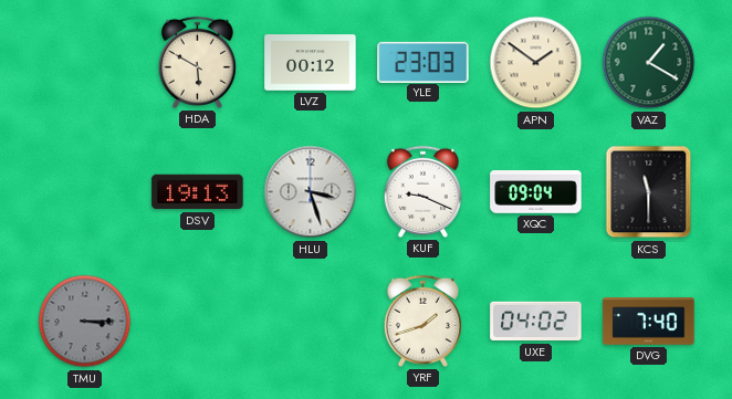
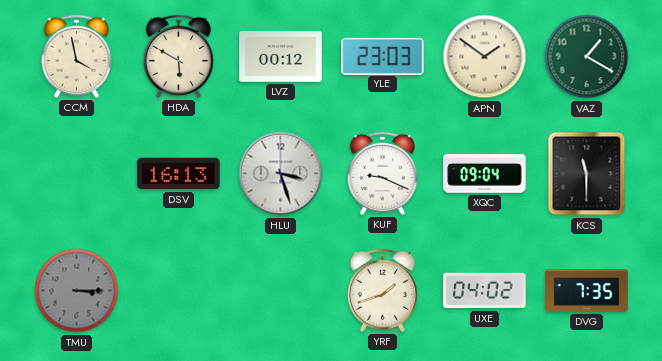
CCM: none -> 3:58 (76, 56)
DSV: 19:13 -> 16:13 (179, 174)
DVG: 7:40 -> 7:35 (587, 291)
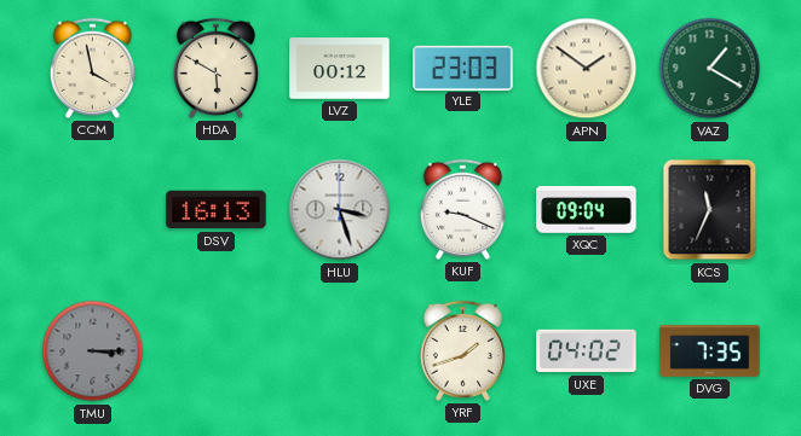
KCS: 11:30 -> 11:34 (710, 210)
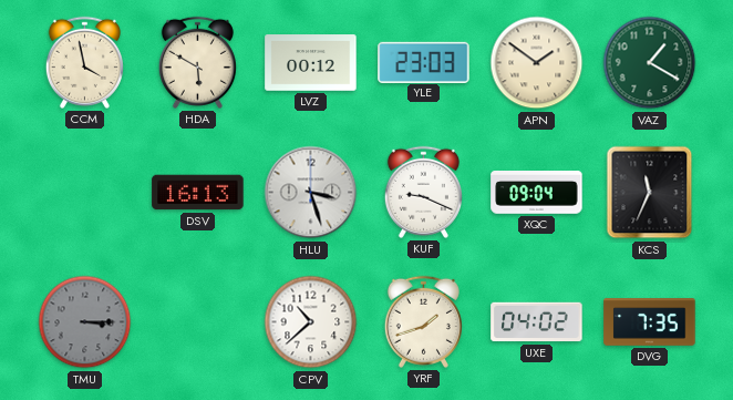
CPV: none -> 10:38 (311, 322)
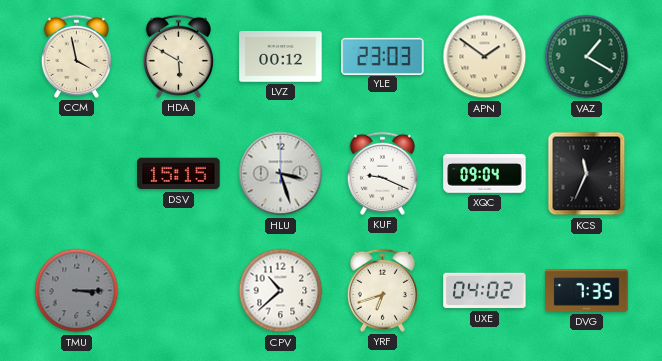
DSV: 16:13 -> 15:15 (179, 174)
YRF: 1:42 -> 6:42 (382, 290)
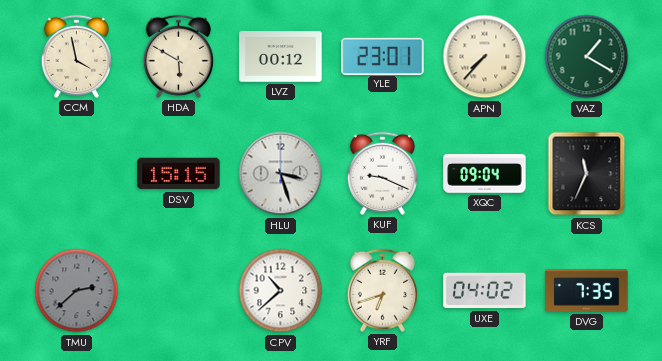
YLE: 23:03 -> 23:01 (383, 56)
APN: 1:51 -> 7:37 (485, 57)
TMU: 3:15 -> 2:38 (77, 291)
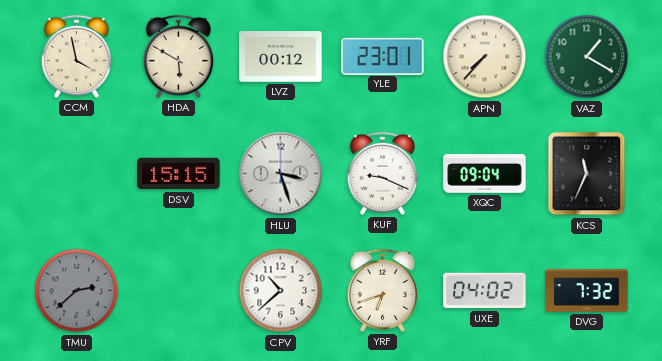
DVG: 7:35 -> 7:32 (587, 291)
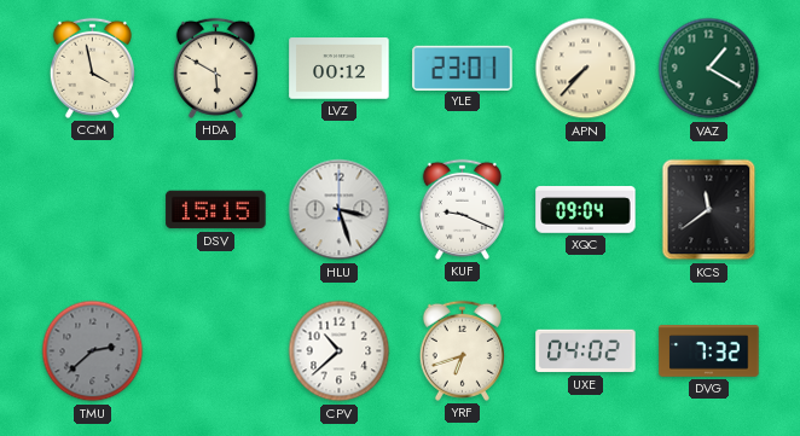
KCS: 11:34 -> 11:39 (709, 210)
